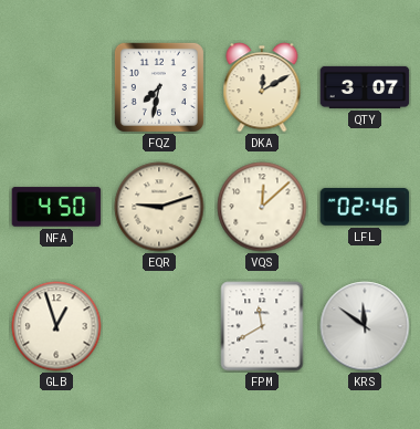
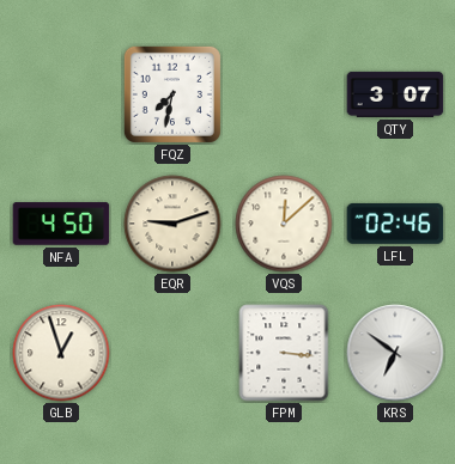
DKA: 12:10 -> none (262, 87)
FPM: 11:40 -> 3:16 (284, 353)
KRS: 11:51 -> 6:51 (395, 353)
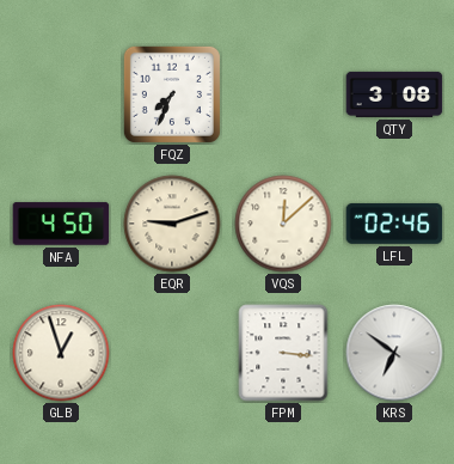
FQZ: 7:32 -> 7:34 (172, 94)
QTY: 3:07 -> 3:08 (394, 94)
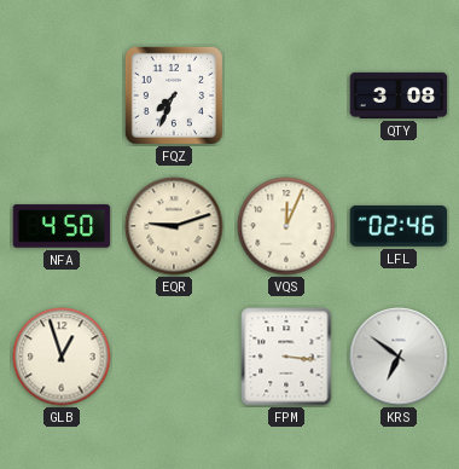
VQS: 12:08 -> 12:04 (286, 226)
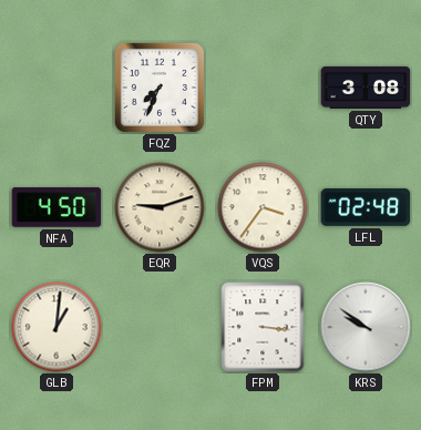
VQS: 12:04 -> 3:36 (263, 207)
LFL: 02:46 -> 02:48 (366, 207)
GLB: 12:57 -> 1:01 (57, 327)
KRS: 6:51 -> 9:51 (366, 327)
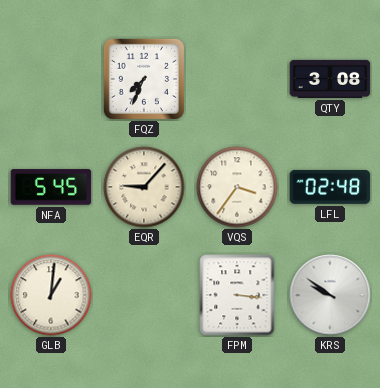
NFA: 4:50 -> 5:45 (51, 187)
EQR: 9:12 -> 9:07 (144, 187)
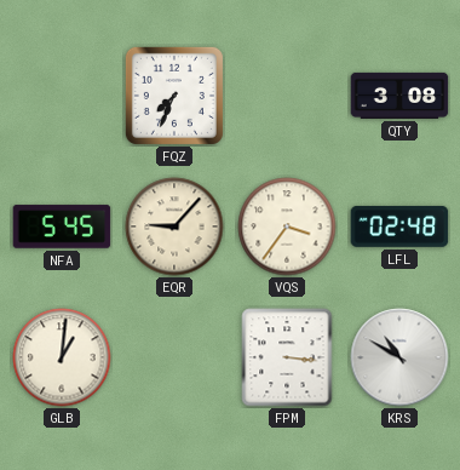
KRS: 9:51 -> 10:50 (399, 357)
